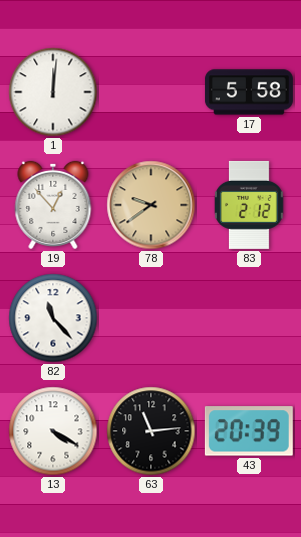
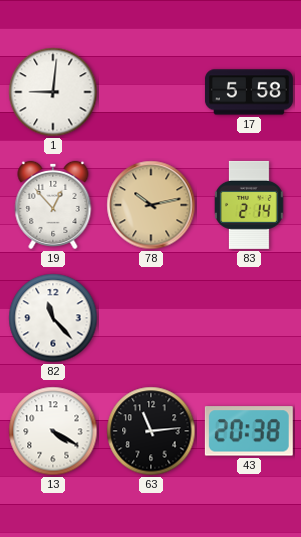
1: 12:01 -> 9:01 (53, 92)
78: 9:39 -> 10:13 (151, 205)
83: 2:12 -> 2:14 (250, 205)
43: 20:39 -> 20:38 (249, 431)
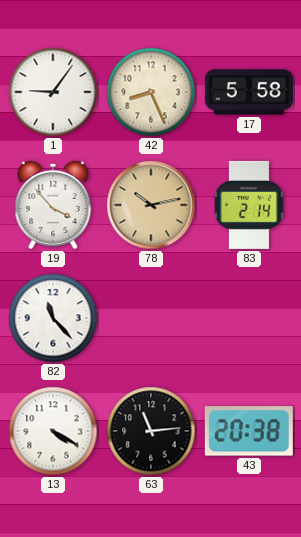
1: 9:01 -> 9:06 (53, 92)
42: none -> 8:26 (151, 92)
19: 12:53 -> 3:53 (53, 205)
